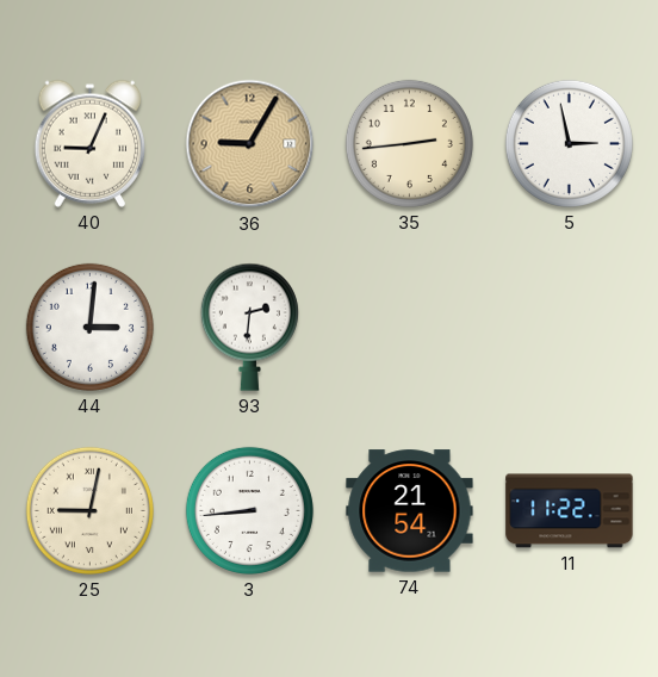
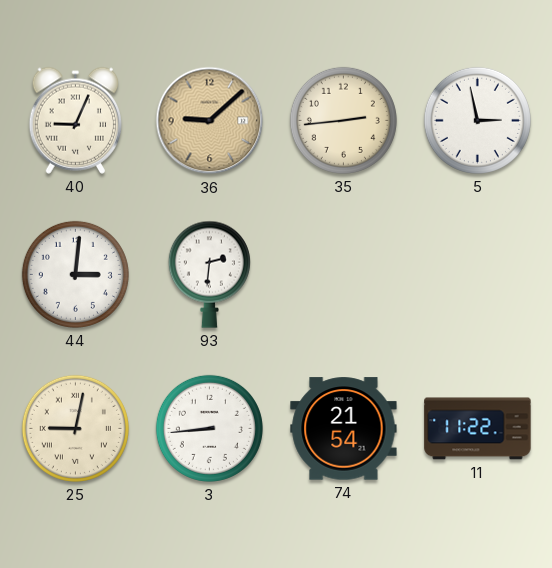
36: 9:05 -> 9:08 (210, 121)
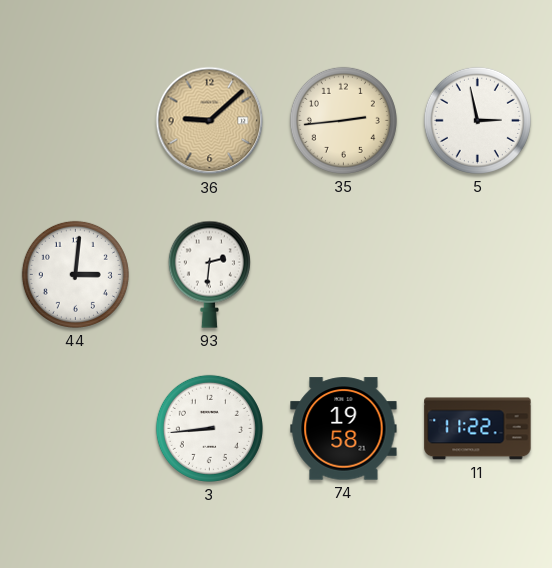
40: 9:04 -> none (75, 120)
25: 9:02 -> none (75, 428)
74: 21:54 -> 19:58 (344, 429)
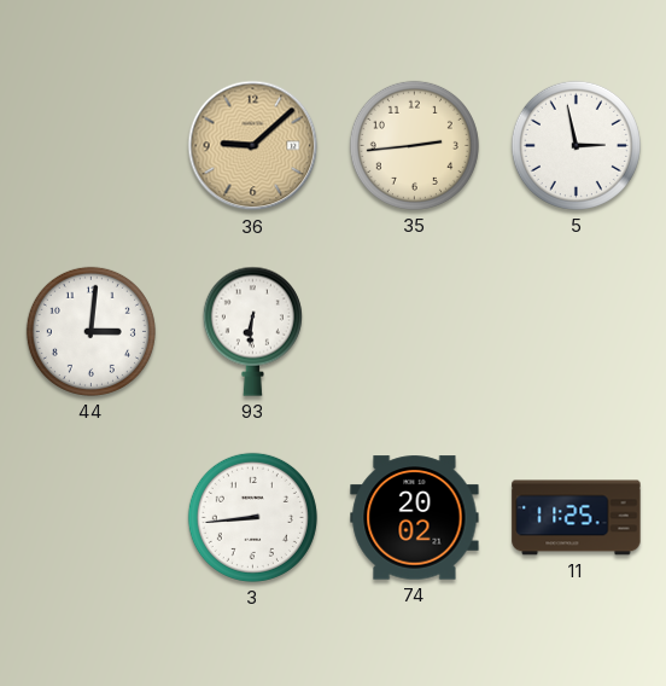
93: 2:31 -> 6:31 (252, 331)
74: 19:58 -> 20:02 (415, 518)
11: 11:22 -> 11:25 (577, 518)
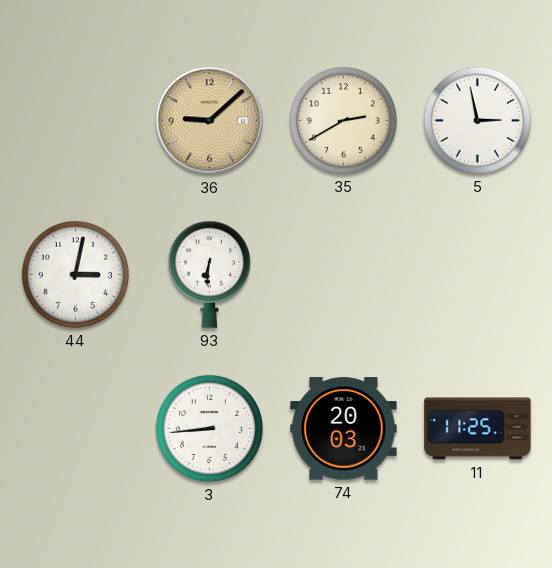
35: 2:44 -> 2:40 (343, 120)
44: 3:01 -> 3:02 (75, 274)
74: 20:02 -> 20:03 (344, 429)
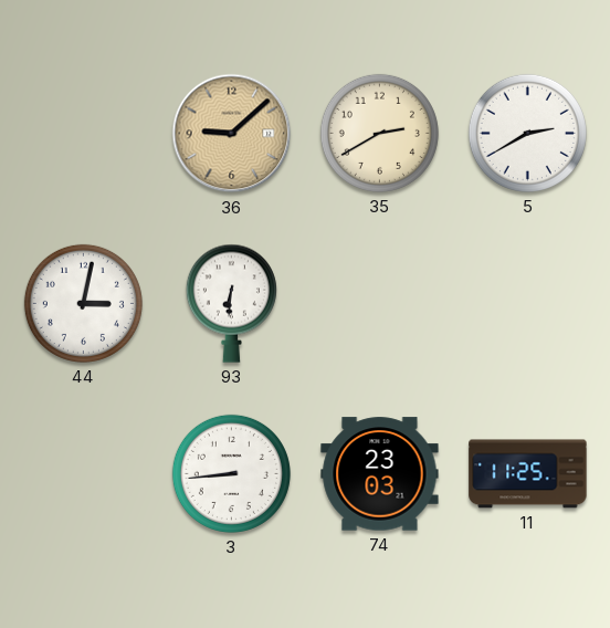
5: 2:58 -> 2:40 (527, 133)
74: 20:03 -> 23:03 (380, 474)
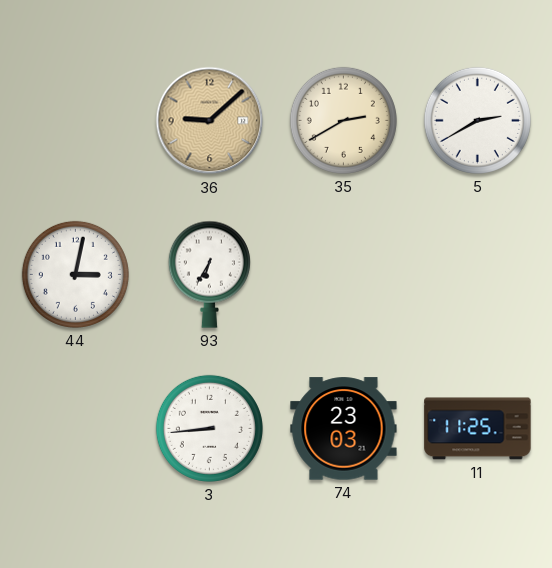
93: 6:31 -> 6:35 (209, 274)
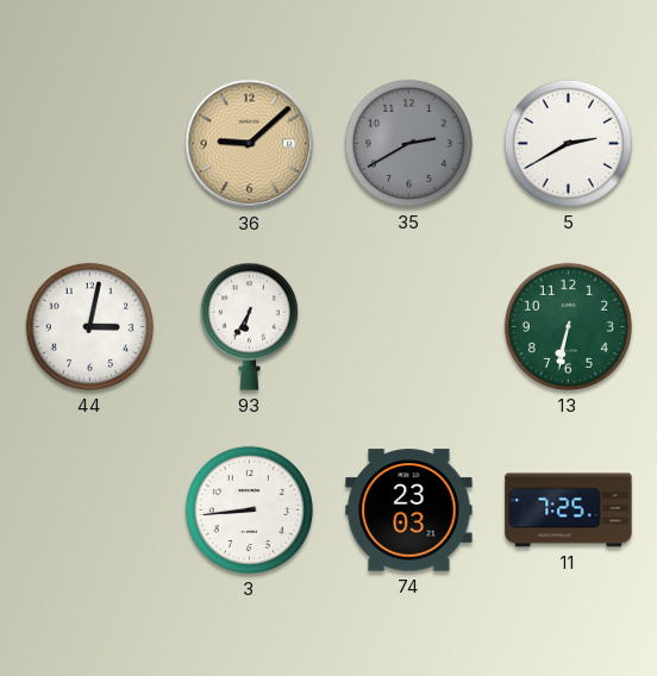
35 dial: cream -> grey (408, 143)
13: none -> 6:32 (568, 326)
11: 11:25 -> 7:25 (569, 511)
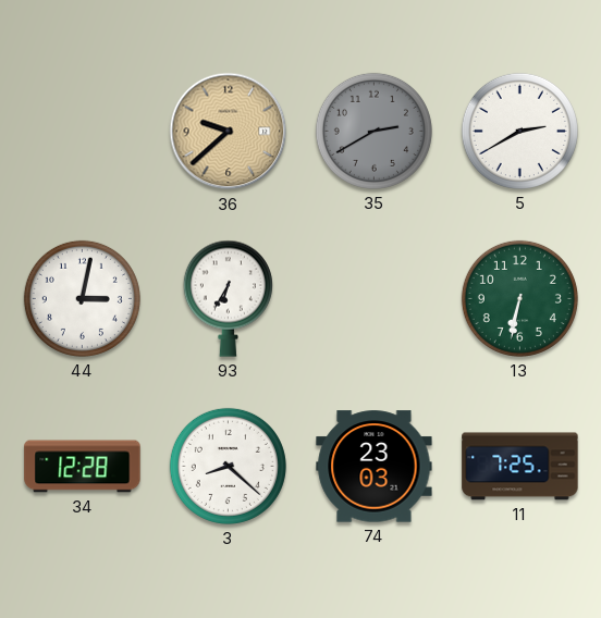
36: 9:08 -> 9:38 (229, 132)
34: none -> 12:28 (83, 467)
3: 8:44 -> 8:22 (228, 466)
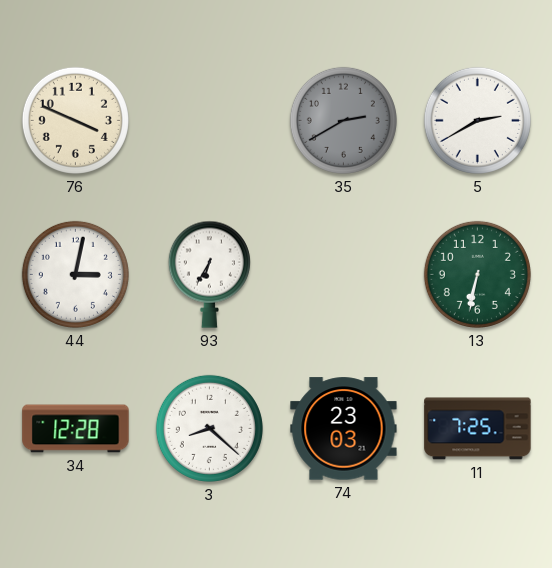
76: none -> 3:49 (75, 120)
36: 9:38 -> none (229, 132)
